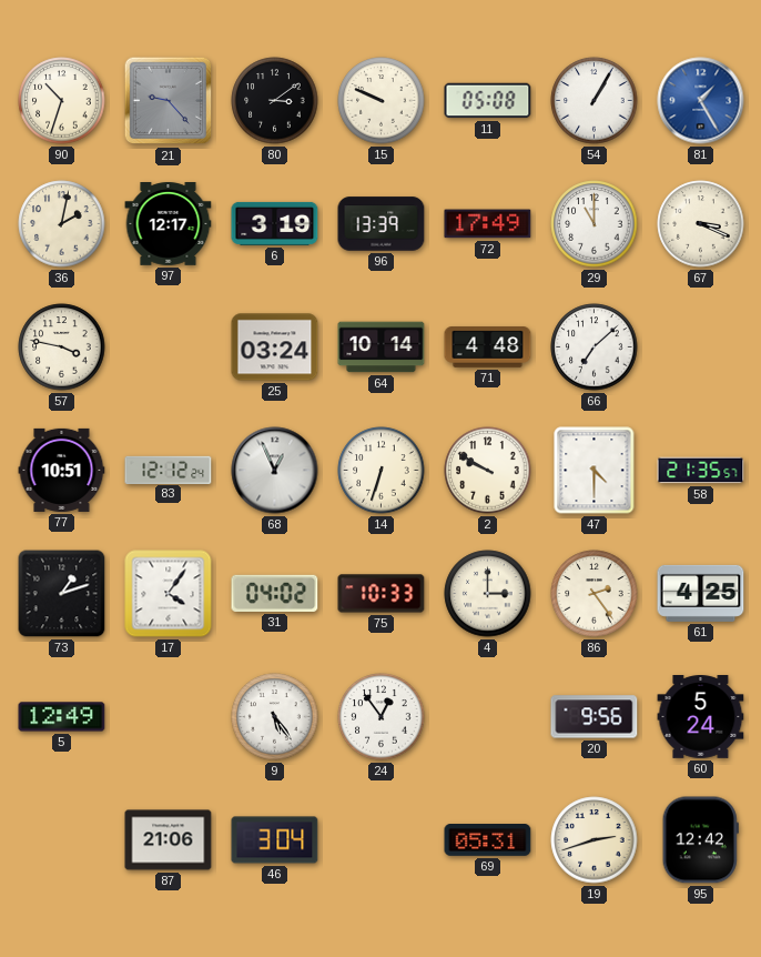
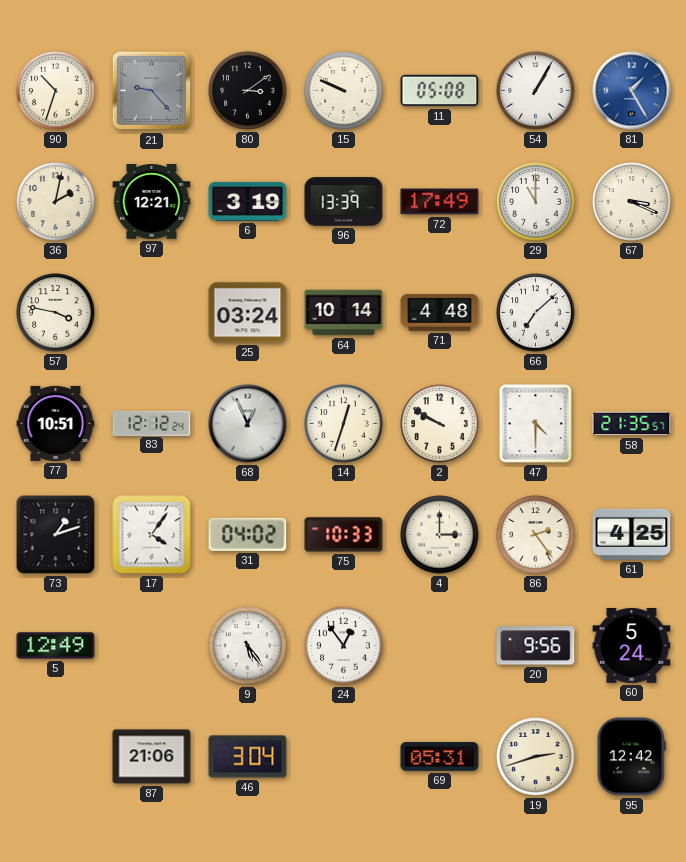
97: 12:17 -> 12:21 (152, 202)
14: 6:33 -> 12:33 (344, 424)
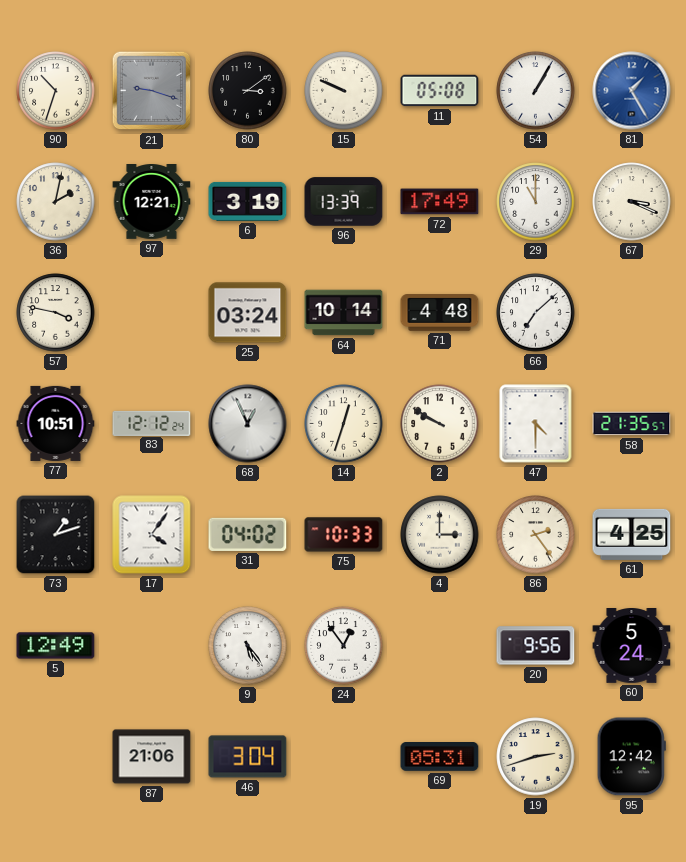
21: 9:23 -> 9:18 (152, 91)
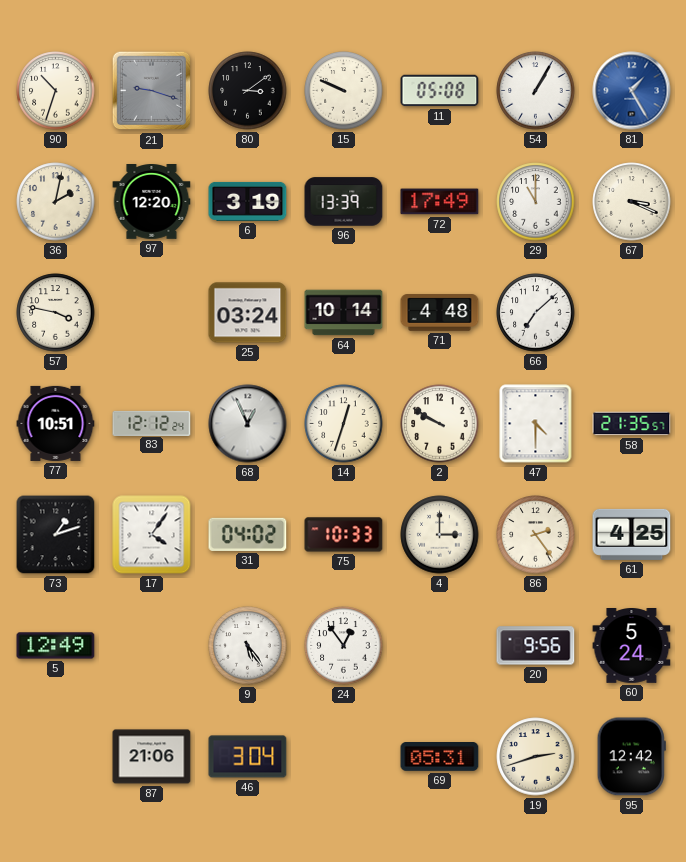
97: 12:21 -> 12:20 (152, 202)
